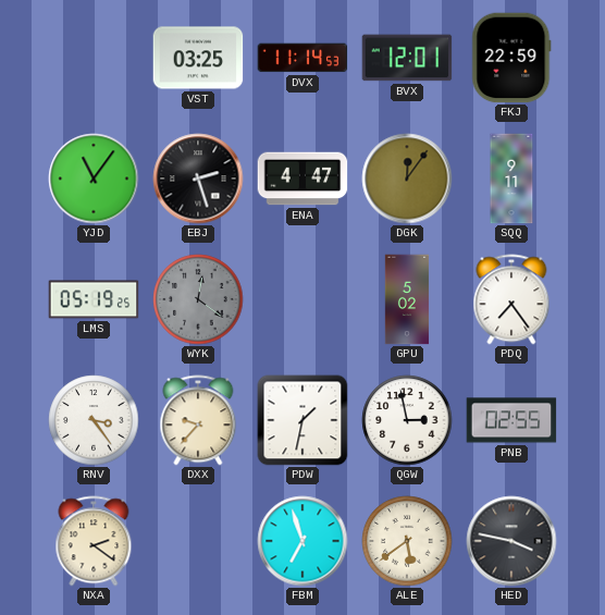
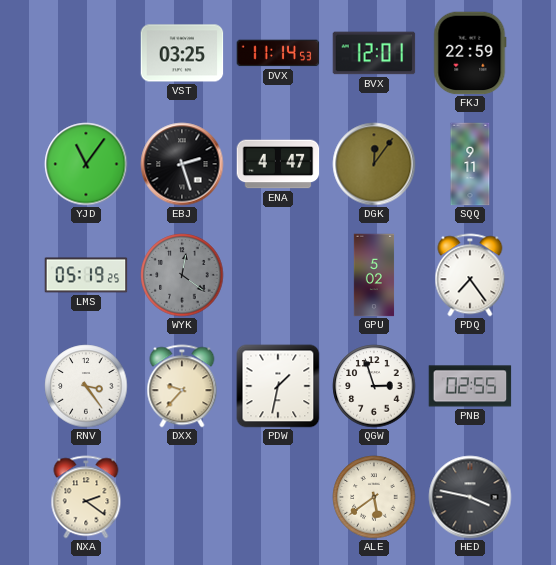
QGW: 2:58 -> 2:57 (374, 386)
FBM: 6:57 -> none (302, 541)
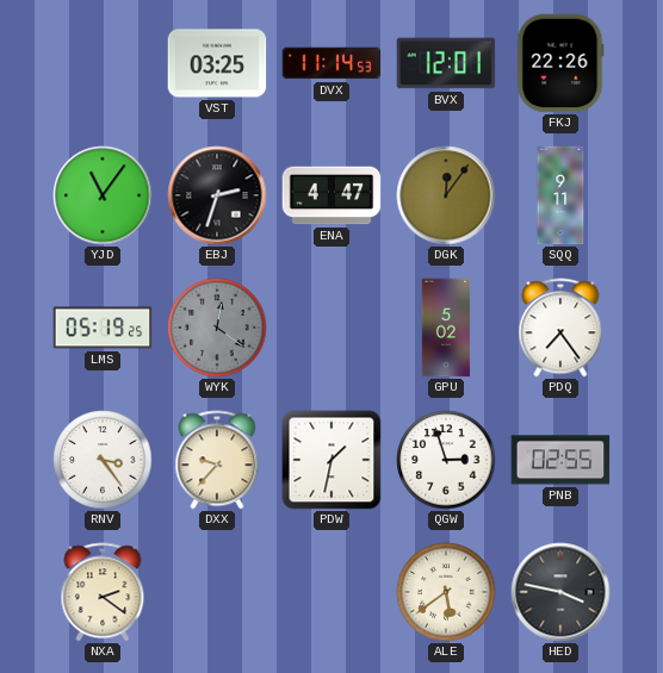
FKJ: 22:59 -> 22:26 (560, 63)
EBJ: 2:27 -> 2:33 (217, 195)
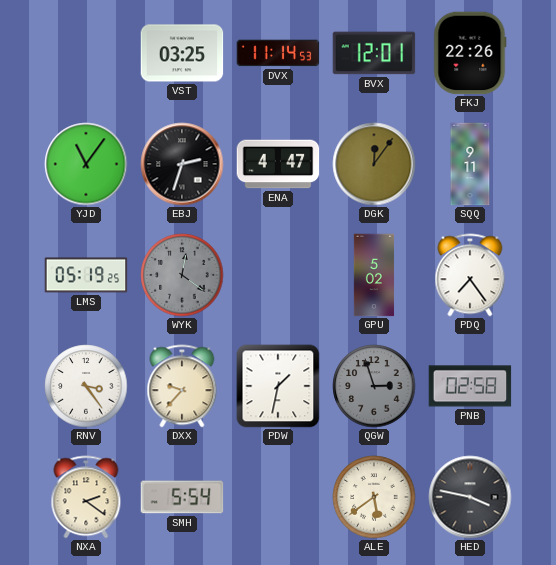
QGW dial: white -> grey (374, 386)
PNB: 02:55 -> 02:58 (470, 386)
SMH: none -> 5:54 (182, 497)
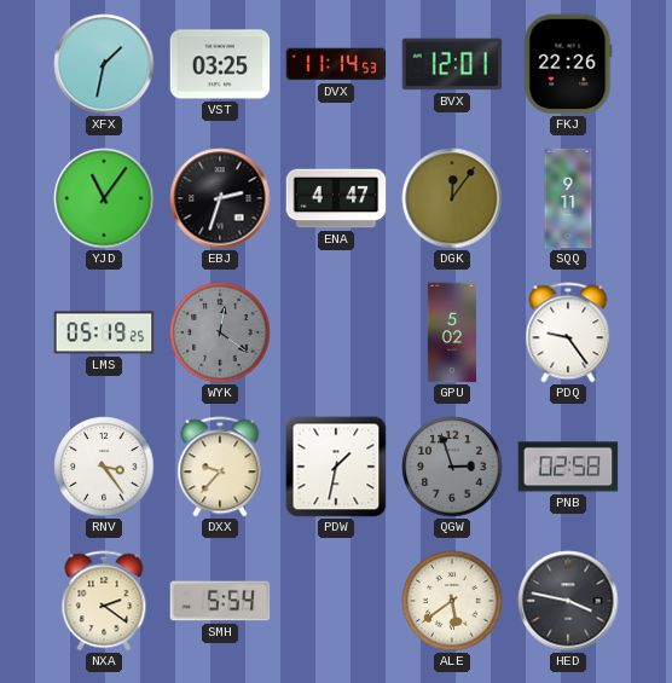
XFX: none -> 1:32 (104, 64)
PDQ: 7:24 -> 9:24 (568, 332)
